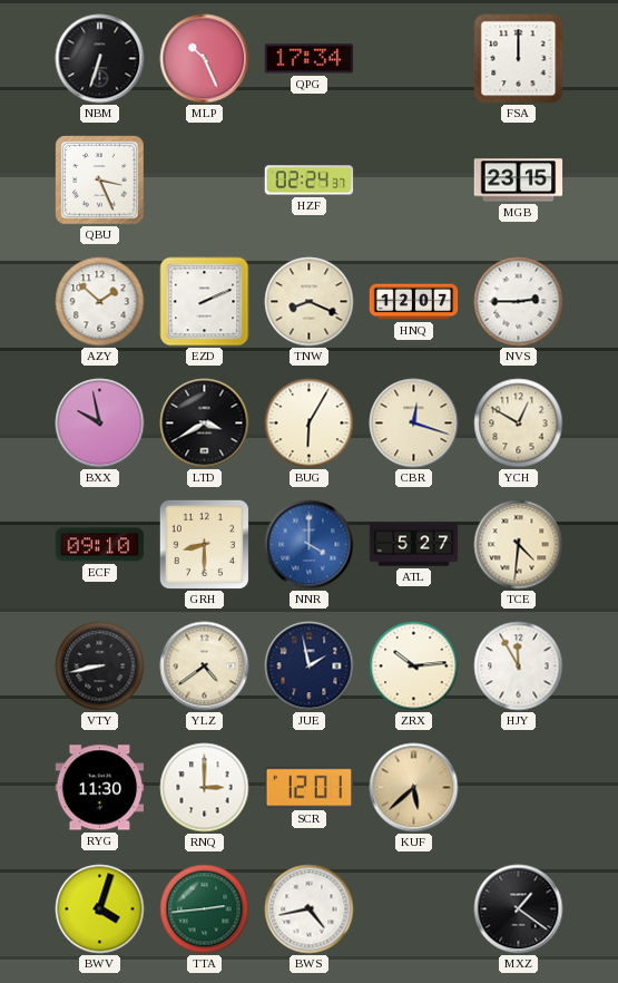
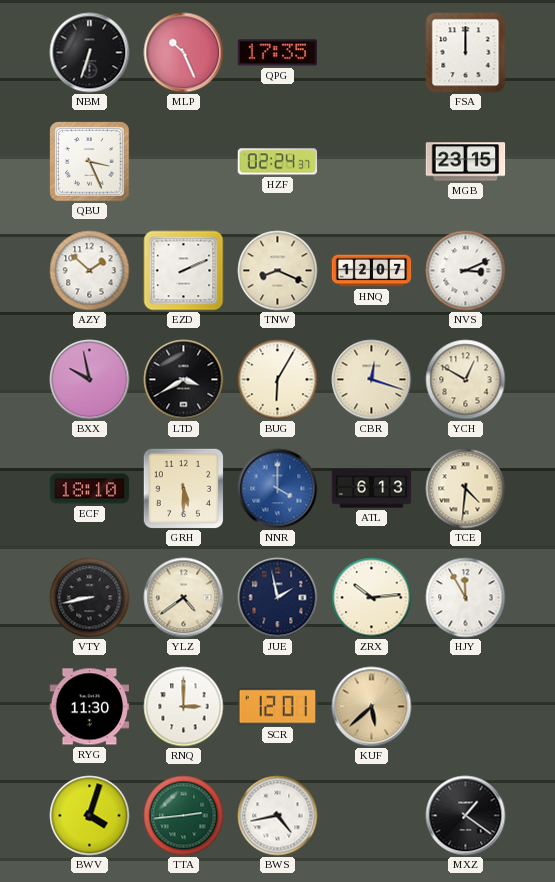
QPG: 17:34 -> 17:35 (278, 53)
NVS: 2:45 -> 3:11 (466, 271)
ECF: 09:10 -> 18:10 (90, 489)
GRH: 8:30 -> 5:30 (183, 488)
ATL: 5:27 -> 6:13 (372, 489)
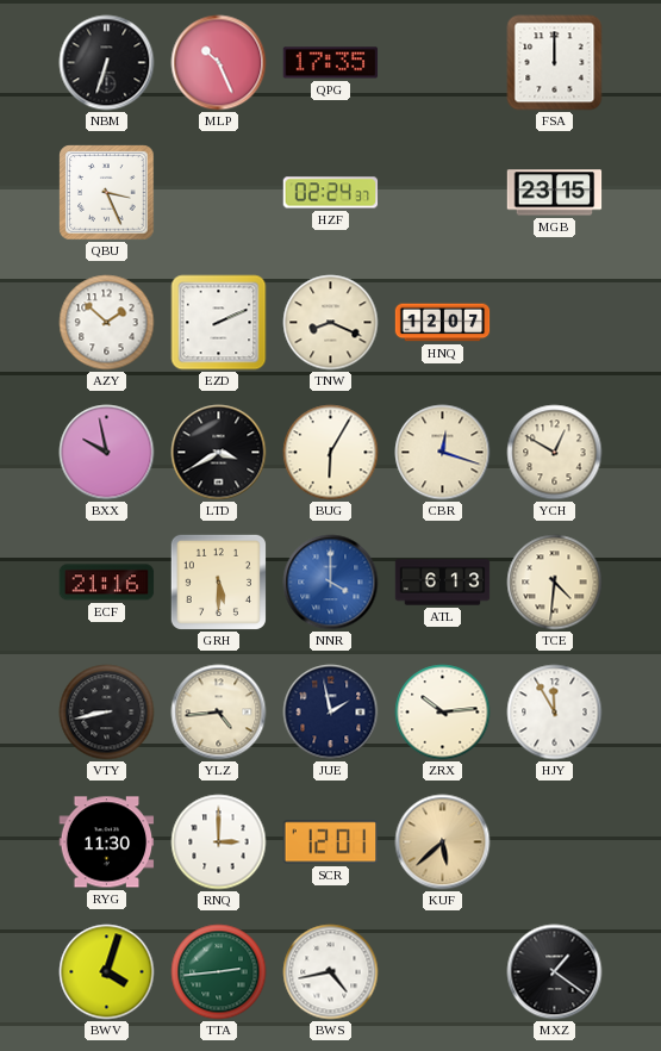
NVS: 3:11 -> none (466, 271)
ECF: 18:10 -> 21:16 (107, 583)
YLZ: 4:39 -> 4:44 (219, 713)
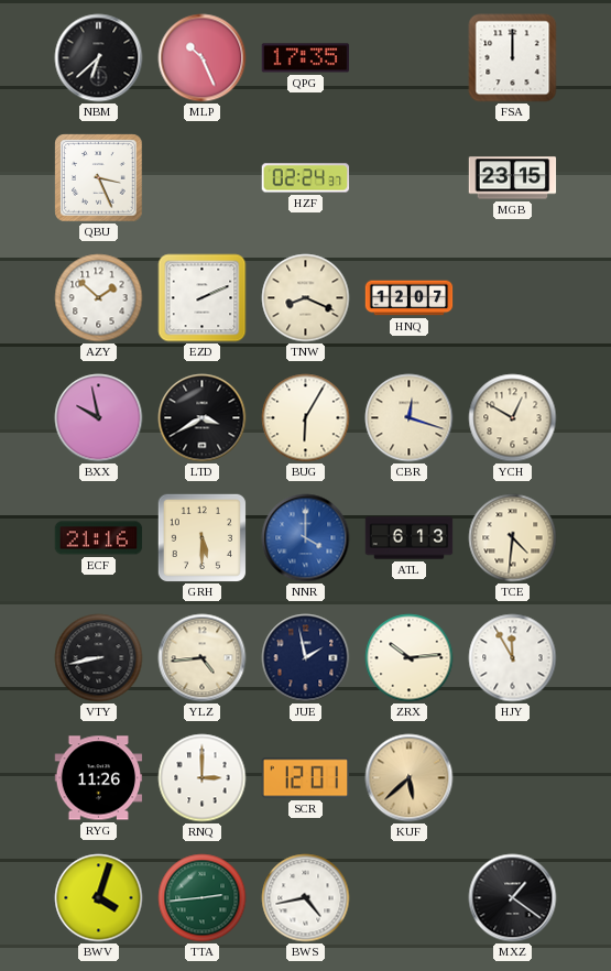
NBM: 6:33 -> 6:38 (99, 58)
RYG: 11:30 -> 11:26 (99, 778)
